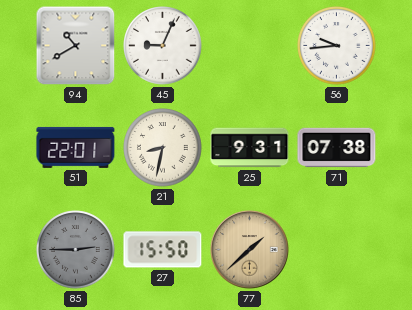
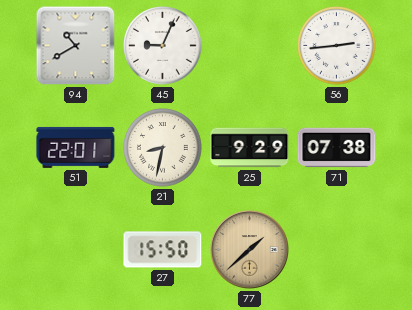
56: 9:44 -> 2:44 (337, 46)
25: 9:31 -> 9:29 (250, 148)
85: 2:45 -> none (76, 250)
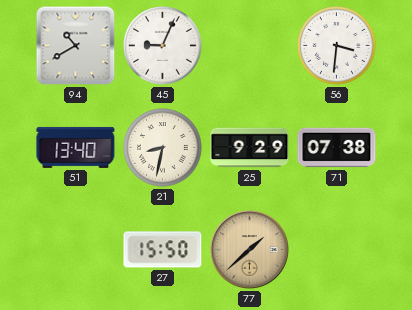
56: 2:44 -> 3:31 (337, 46)
51: 22:01 -> 13:40 (76, 147)
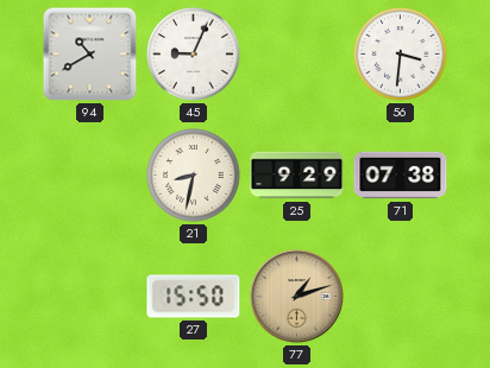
51: 13:40 -> none (76, 147)
77: 1:38 -> 1:12 (297, 297)
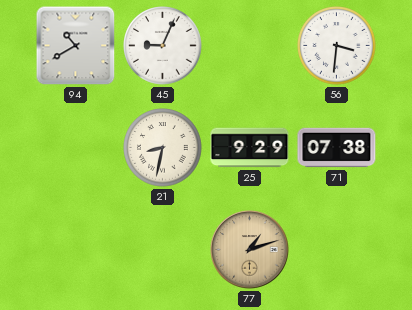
27: 15:50 -> none (194, 297)
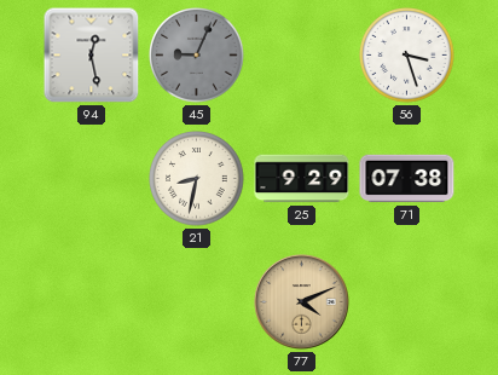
94: 10:40 -> 12:28 (92, 56)
45 dial: white -> grey (197, 56)
56: 3:31 -> 3:27 (407, 56)
77: 1:12 -> 4:11 (302, 302)
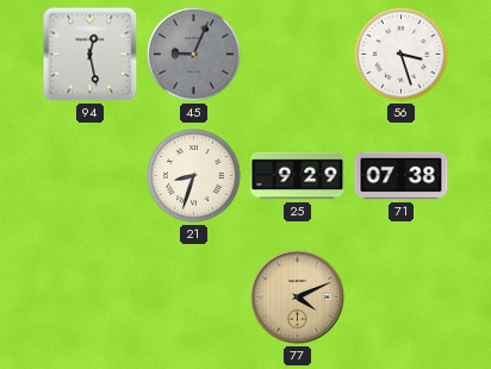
21: 8:32 -> 8:33 (194, 176)
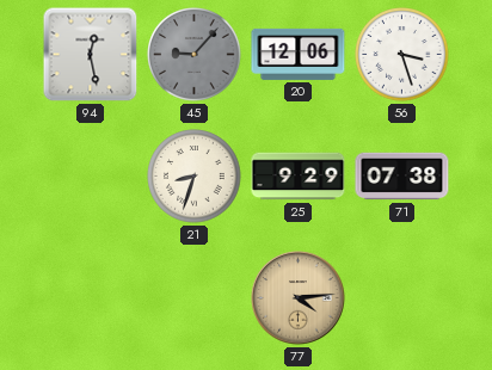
45: 9:04 -> 9:07 (195, 55)
20: none -> 12:06 (299, 54)
77: 4:11 -> 4:14 (299, 298)
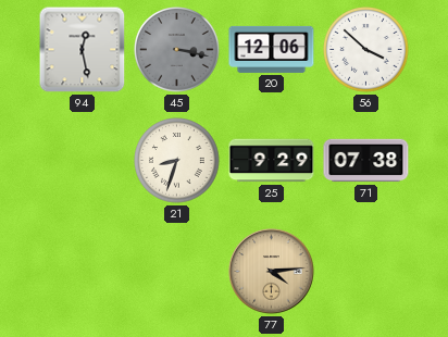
45: 9:07 -> 3:17 (177, 50)
56: 3:27 -> 3:52 (366, 50)
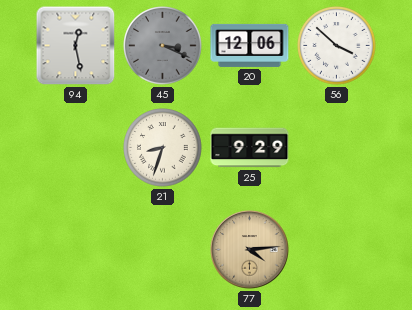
45: 3:17 -> 3:19 (163, 46)
71: 07:38 -> none (366, 161)
